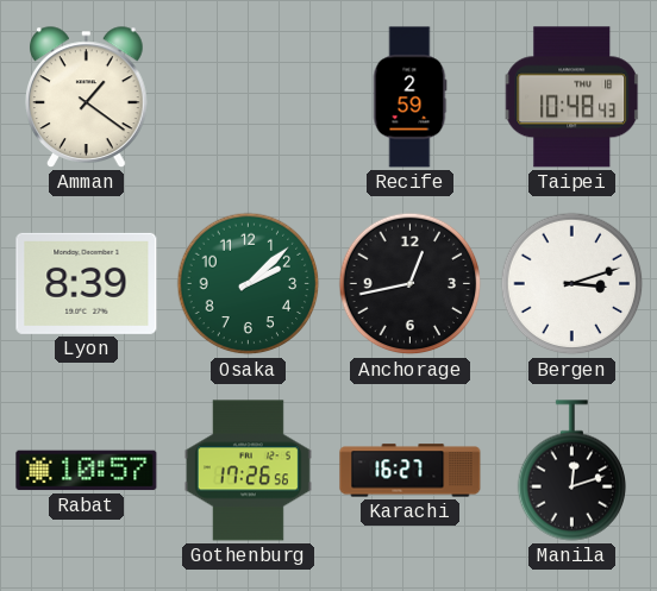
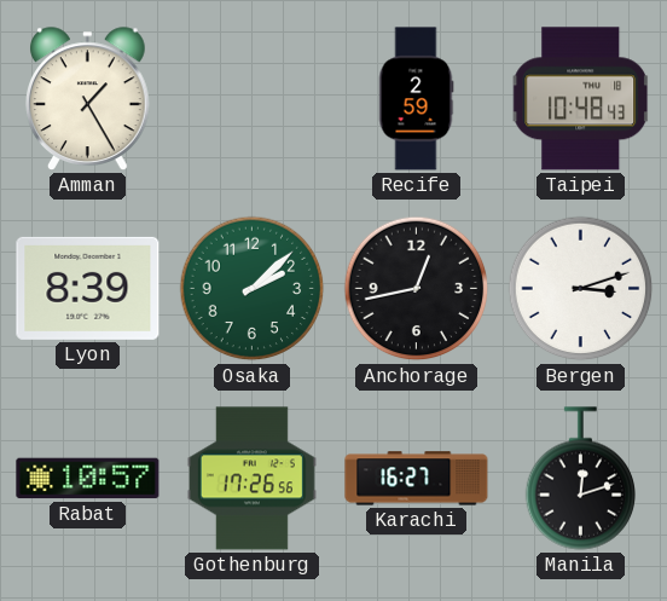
Amman: 1:21 -> 1:25 (88, 99)
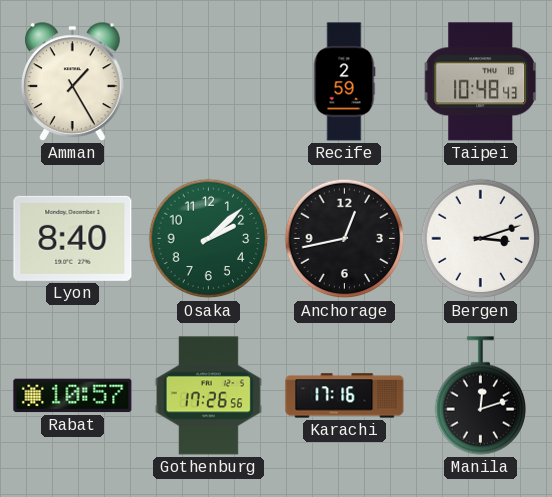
Lyon: 8:39 -> 8:40 (73, 238)
Karachi: 16:27 -> 17:16 (345, 396)
